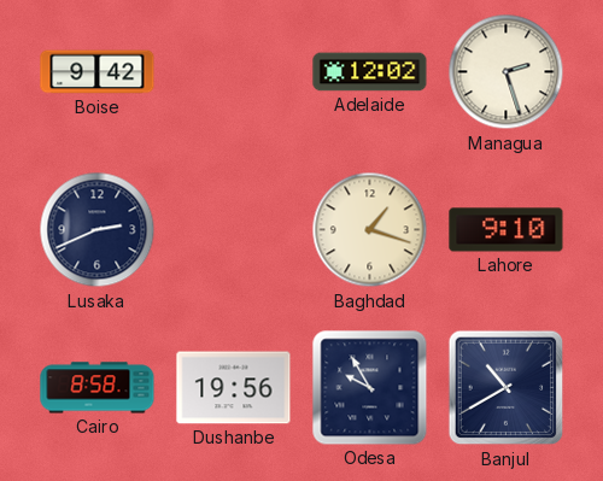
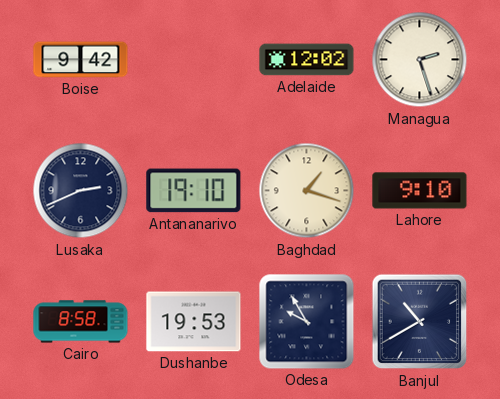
Antananarivo: none -> 19:10 (194, 191)
Dushanbe: 19:56 -> 19:53 (194, 322)
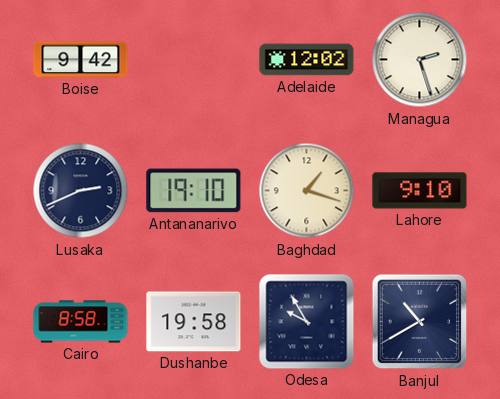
Dushanbe: 19:53 -> 19:58 (194, 322)
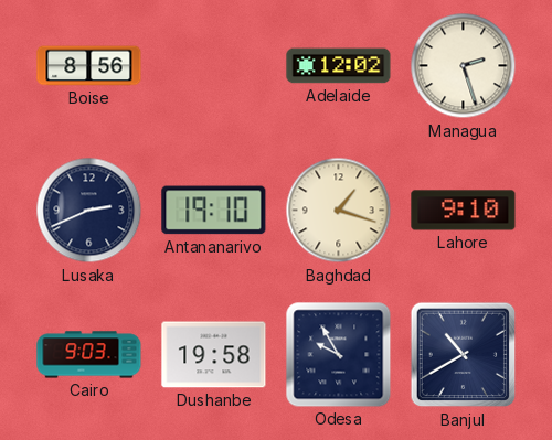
Boise: 9:42 -> 8:56 (89, 66)
Cairo: 8:58 -> 9:03 (89, 355)
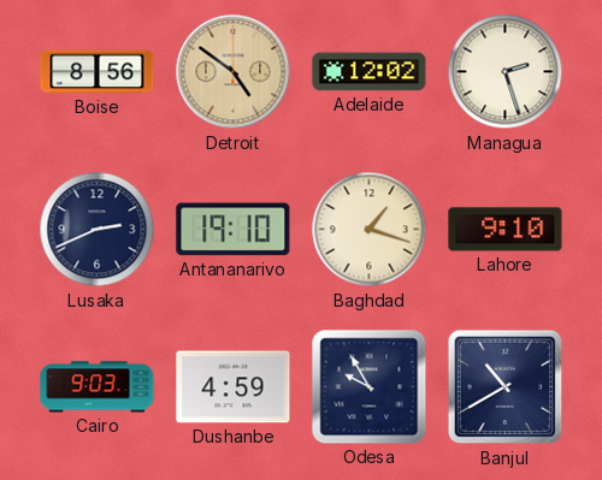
Detroit: none -> 4:51 (234, 72)
Dushanbe: 19:58 -> 4:59 (234, 387)
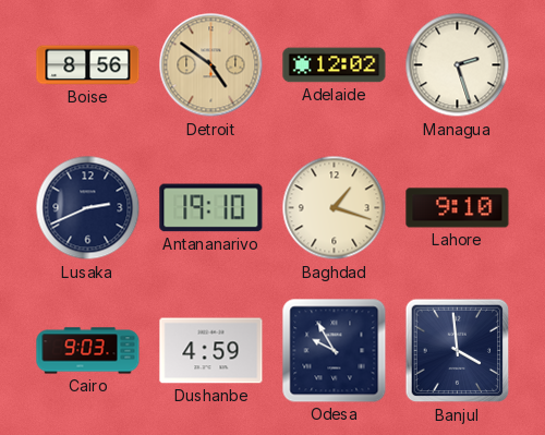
Banjul: 10:40 -> 3:59 (458, 351)
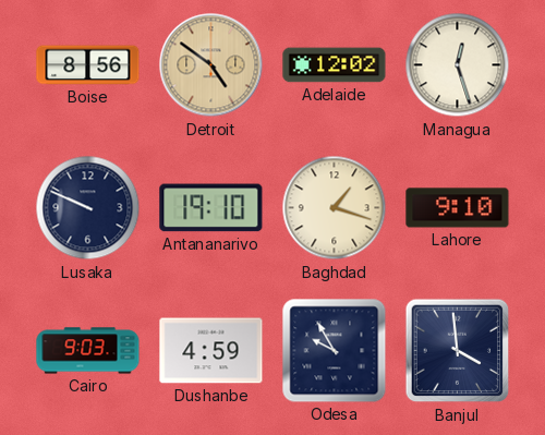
Managua: 2:27 -> 12:27 (458, 65)
Lusaka: 2:41 -> 9:49 (88, 208)
